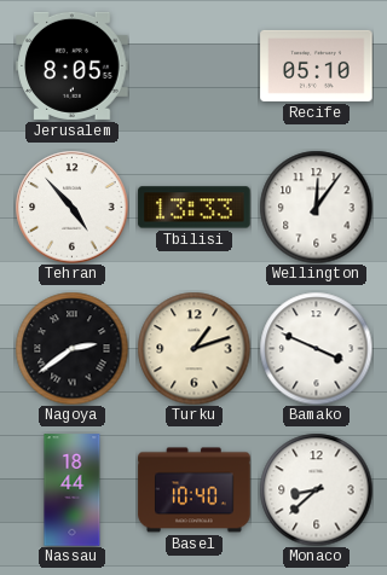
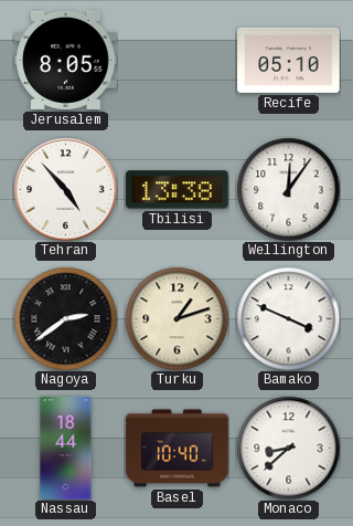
Tbilisi: 13:33 -> 13:38 (178, 190)
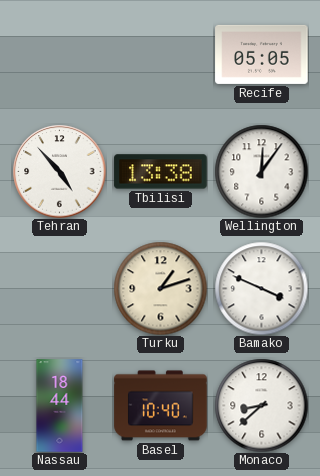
Jerusalem: 8:05 -> none (66, 60)
Recife: 05:10 -> 05:05 (262, 54)
Nagoya: 2:39 -> none (65, 318)
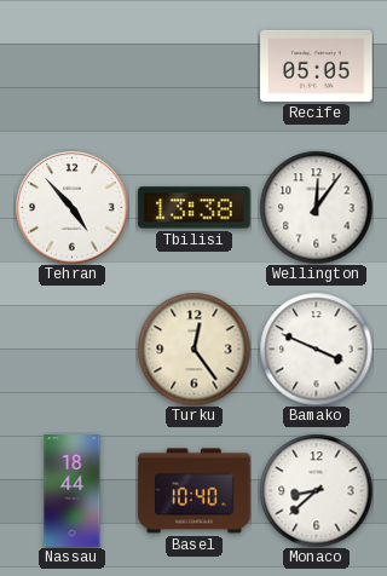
Turku: 1:12 -> 12:24 (193, 349)
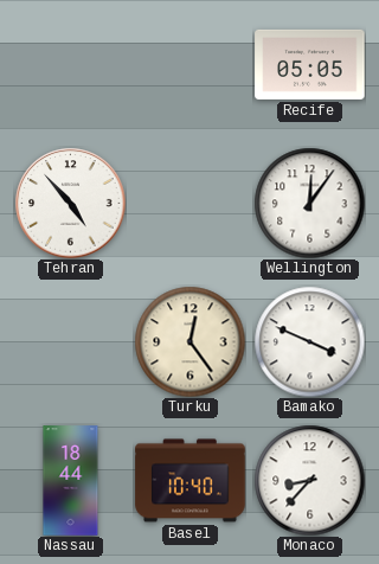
Tbilisi: 13:38 -> none (195, 208)
Monaco: 8:38 -> 8:37 (309, 480)
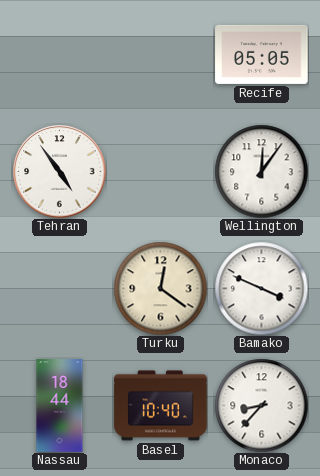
Tehran: 4:53 -> 4:54 (59, 171)
Turku: 12:24 -> 12:21 (160, 288)
